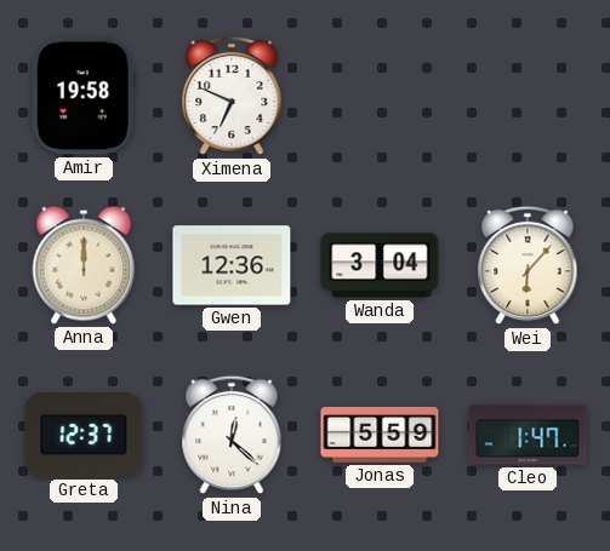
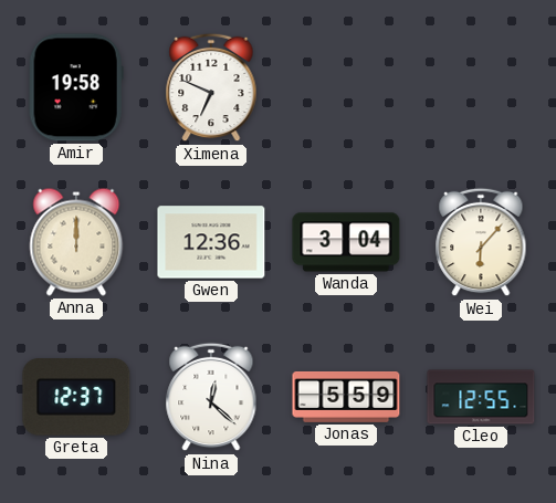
Cleo: 1:47 -> 12:55 (481, 397)
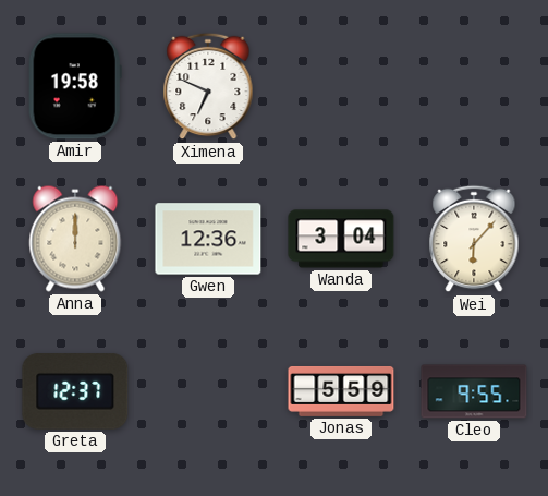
Nina: 12:22 -> none (211, 397)
Cleo: 12:55 -> 9:55 (474, 391)
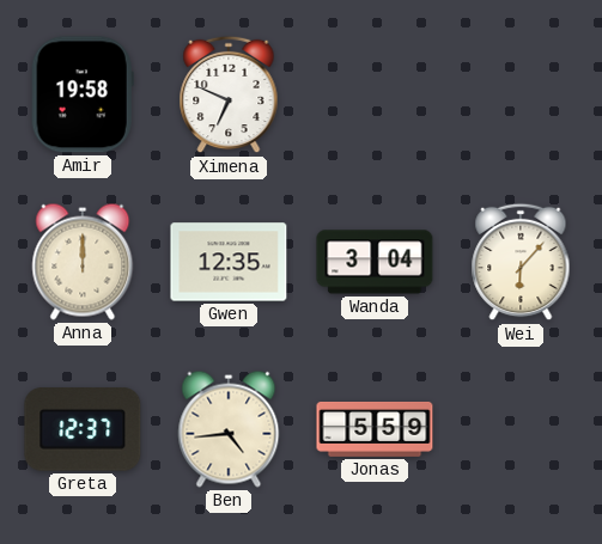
Gwen: 12:36 -> 12:35 (229, 262)
Ben: none -> 4:44 (229, 429)
Cleo: 9:55 -> none (474, 391)
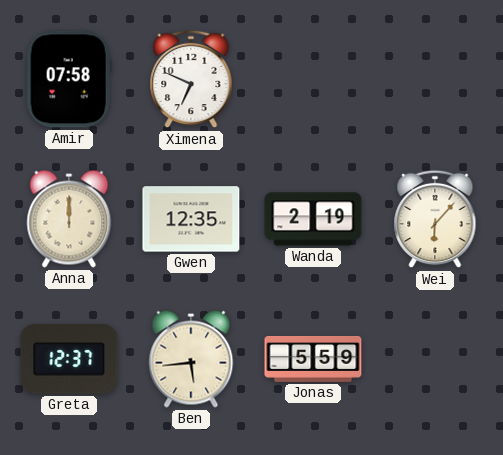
Amir: 19:58 -> 07:58 (69, 79)
Wanda: 3:04 -> 2:19 (313, 219)
Ben: 4:44 -> 5:44 (191, 359)
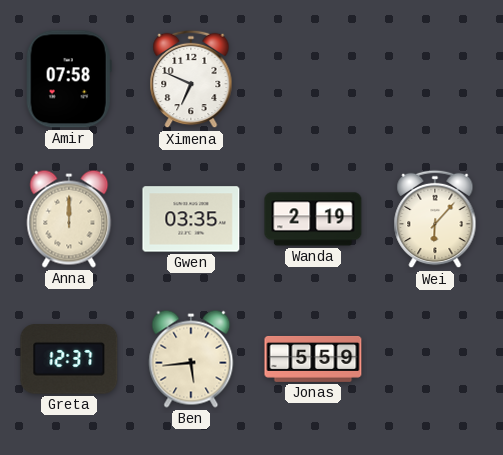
Gwen: 12:35 -> 03:35 (191, 219)
